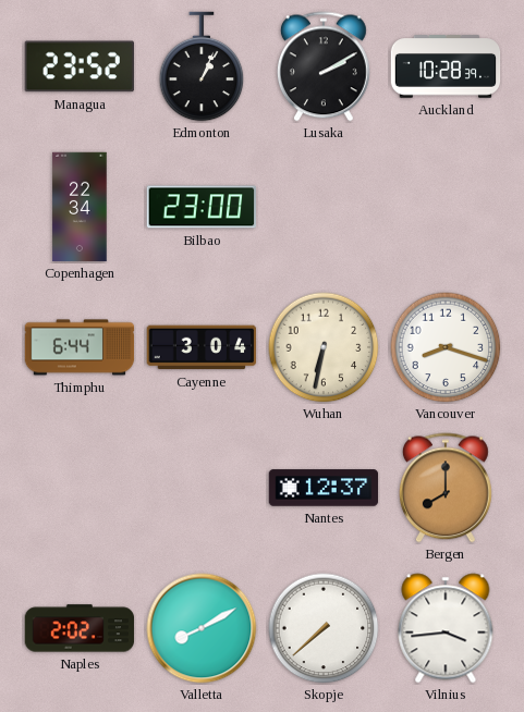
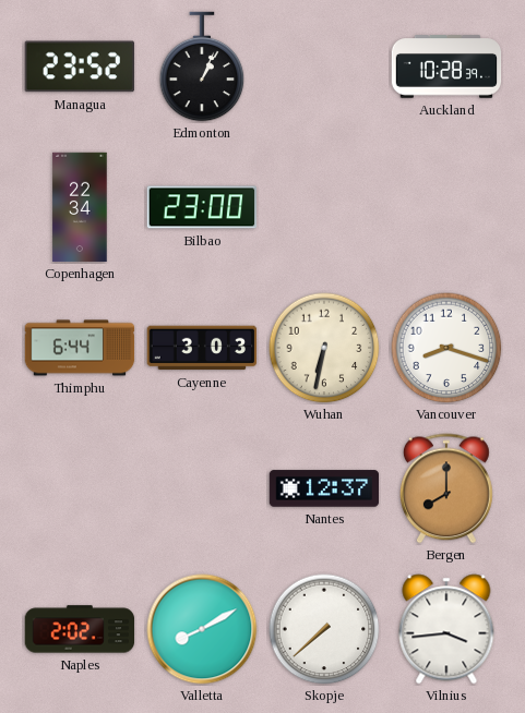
Lusaka: 2:10 -> none (324, 66)
Cayenne: 3:04 -> 3:03 (202, 348)
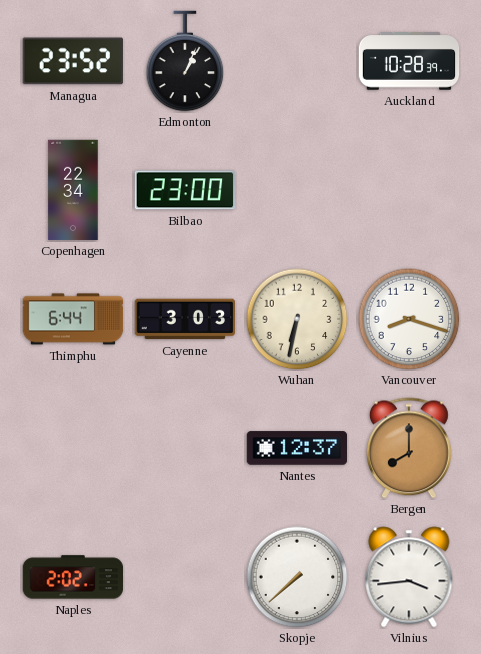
Valletta: 8:10 -> none (202, 629)
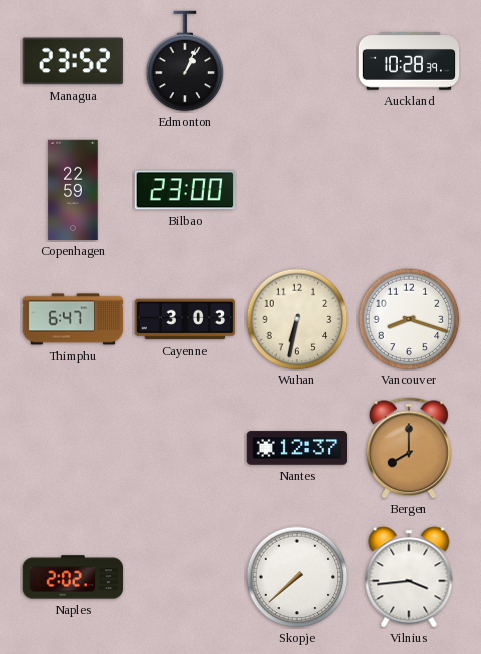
Copenhagen: 22:34 -> 22:59 (73, 190)
Thimphu: 6:44 -> 6:47 (73, 319)
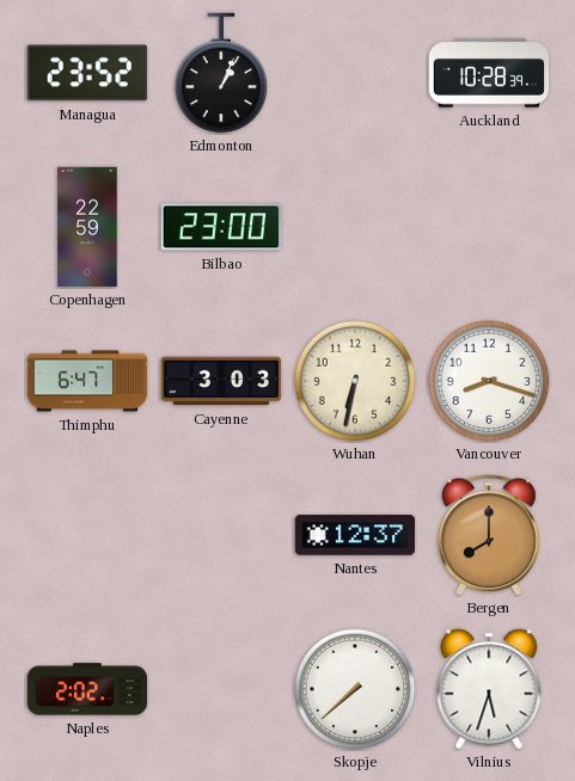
Vilnius: 3:44 -> 5:33 (489, 689)
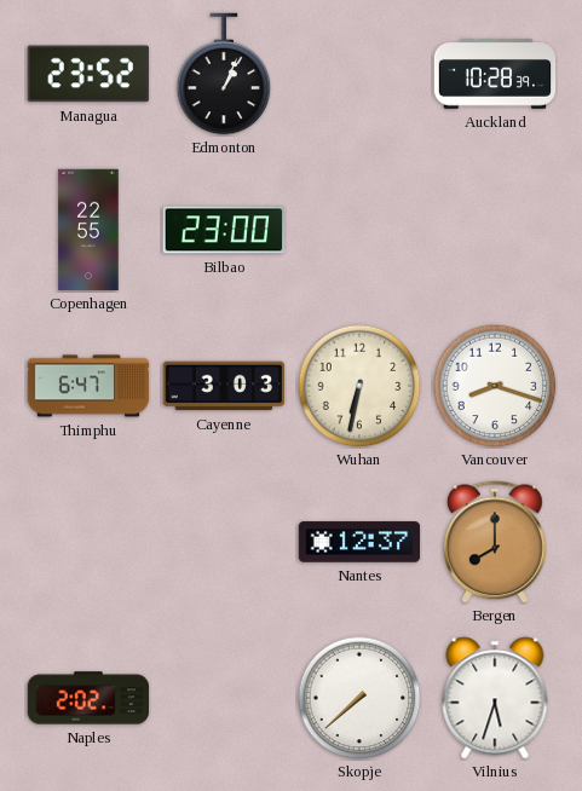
Copenhagen: 22:59 -> 22:55 (88, 230)
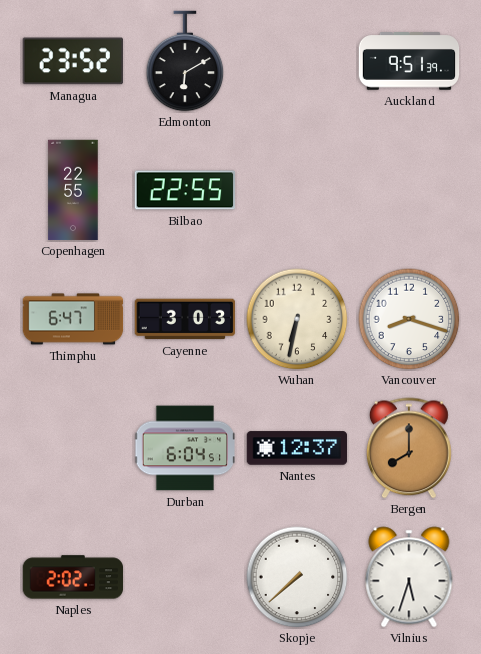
Edmonton: 1:04 -> 6:10 (185, 61)
Auckland: 10:28 -> 9:51 (409, 61)
Bilbao: 23:00 -> 22:55 (185, 190)
Durban: none -> 6:04 (185, 448)
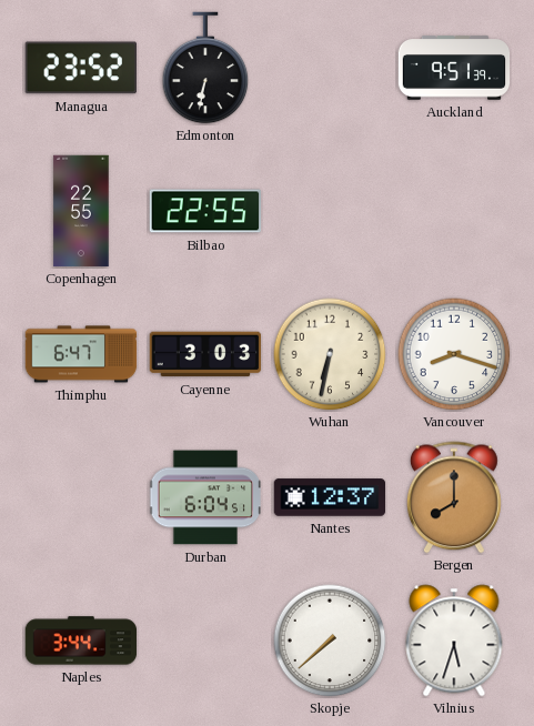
Edmonton: 6:10 -> 6:32 (205, 68)
Naples: 2:02 -> 3:44 (81, 641)
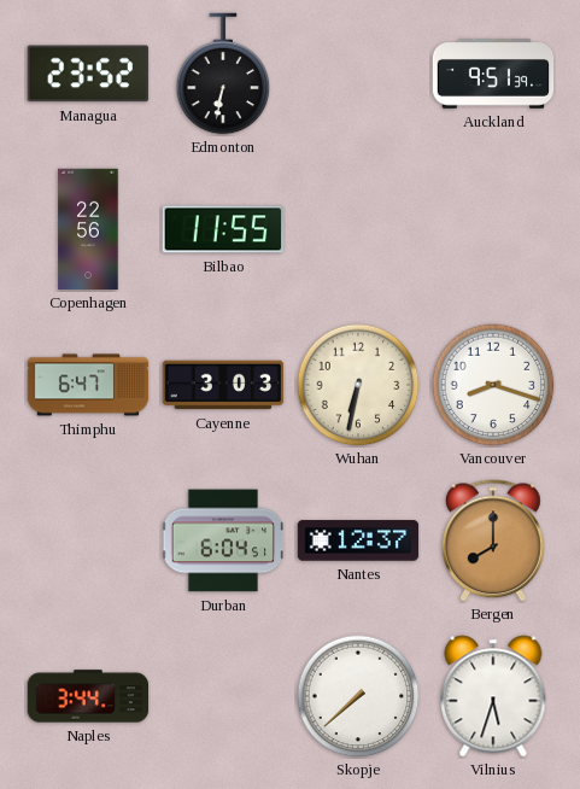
Copenhagen: 22:55 -> 22:56 (88, 229)
Bilbao: 22:55 -> 11:55 (223, 229)
